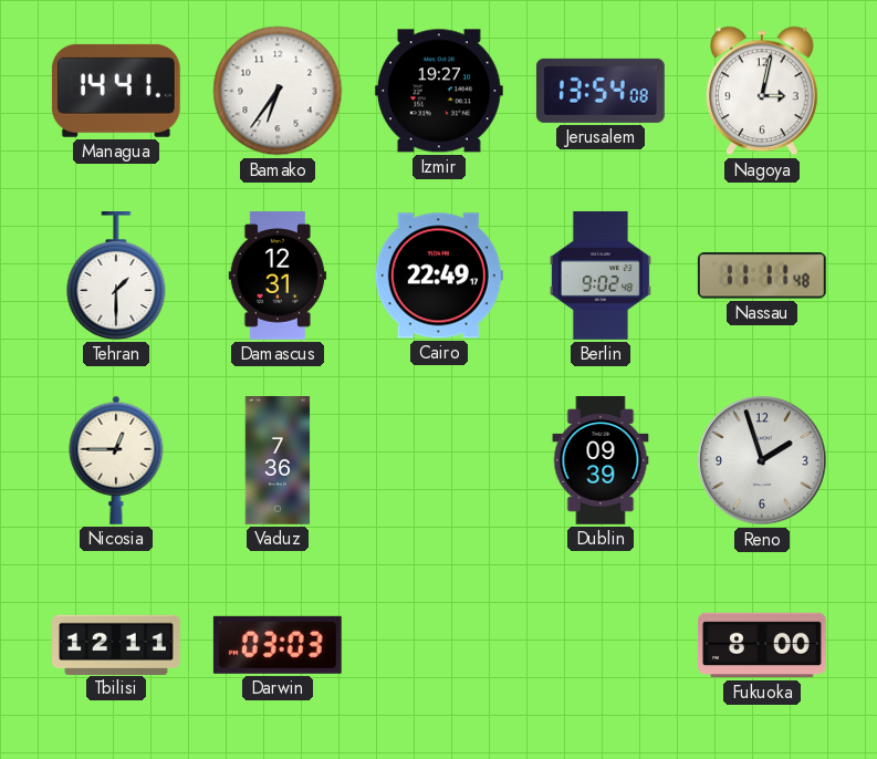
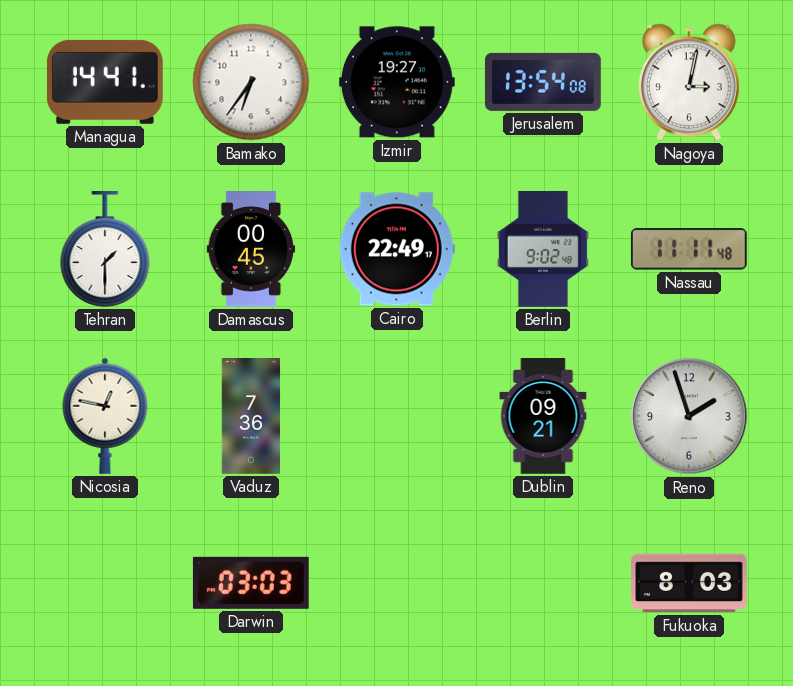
Damascus: 12:31 -> 00:45 (251, 250)
Nicosia: 12:45 -> 12:47 (105, 416)
Dublin: 09:39 -> 09:21 (543, 417)
Tbilisi: 12:11 -> none (117, 644)
Fukuoka: 8:00 -> 8:03 (690, 583)
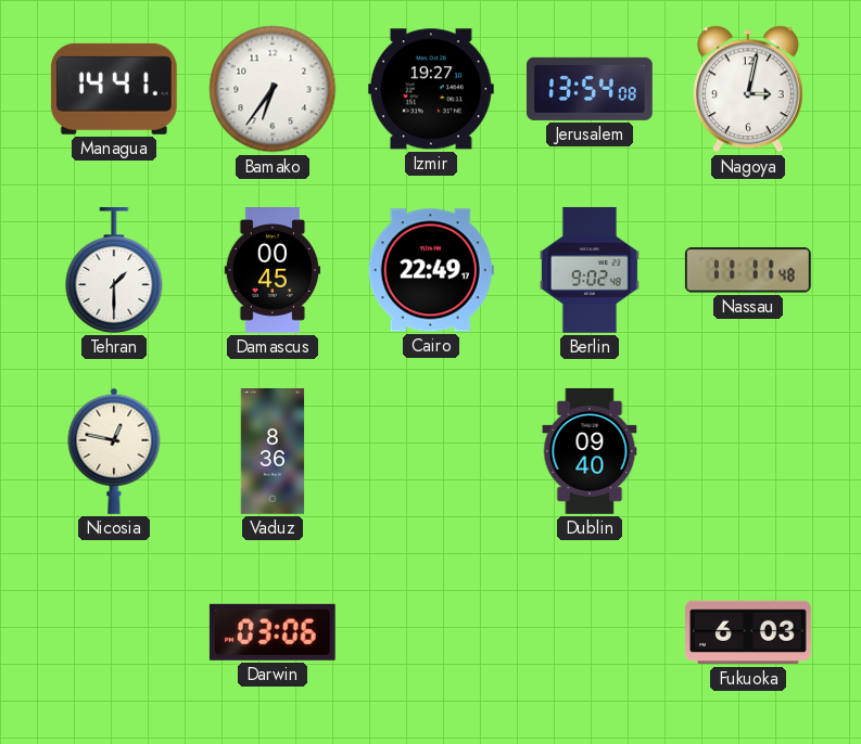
Vaduz: 7:36 -> 8:36 (273, 452)
Dublin: 09:21 -> 09:40 (590, 452)
Reno: 1:57 -> none (689, 416)
Darwin: 03:03 -> 03:06 (273, 632)
Fukuoka: 8:03 -> 6:03 (749, 632)
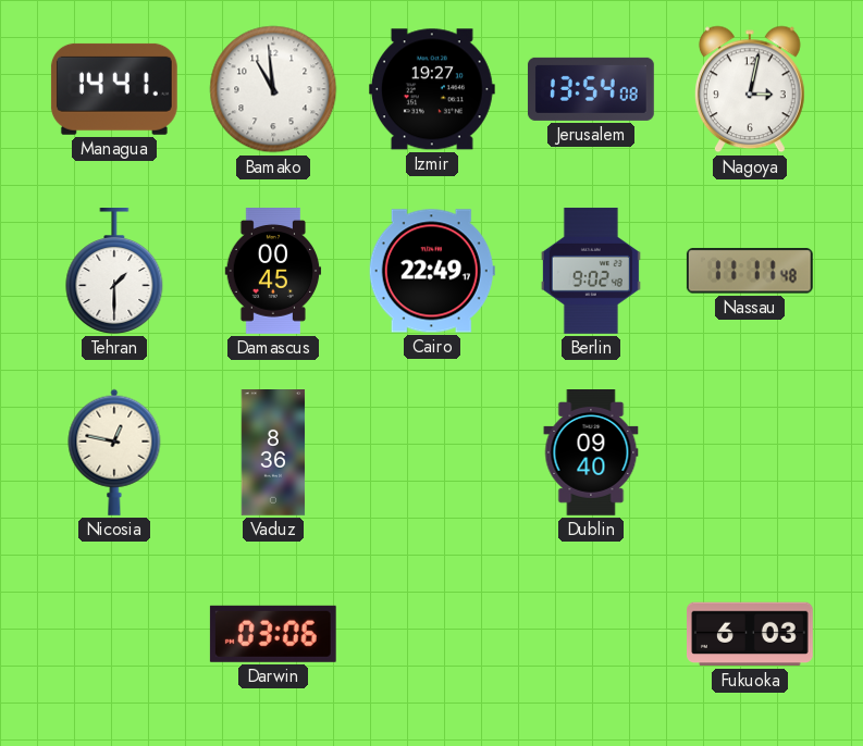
Bamako: 6:36 -> 10:59 (273, 89)
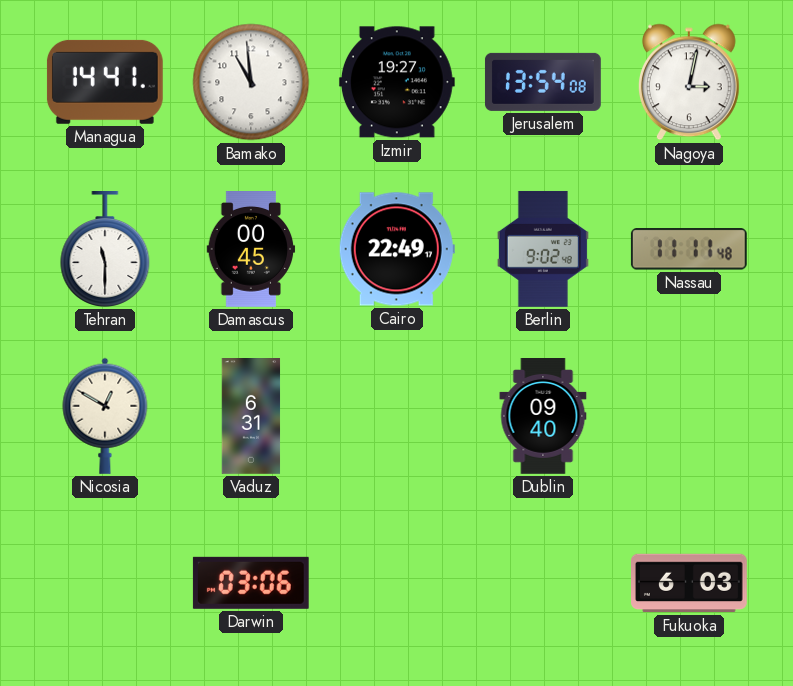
Tehran: 1:30 -> 11:30 (105, 250)
Nicosia: 12:47 -> 12:50 (105, 416)
Vaduz: 8:36 -> 6:31 (251, 417)
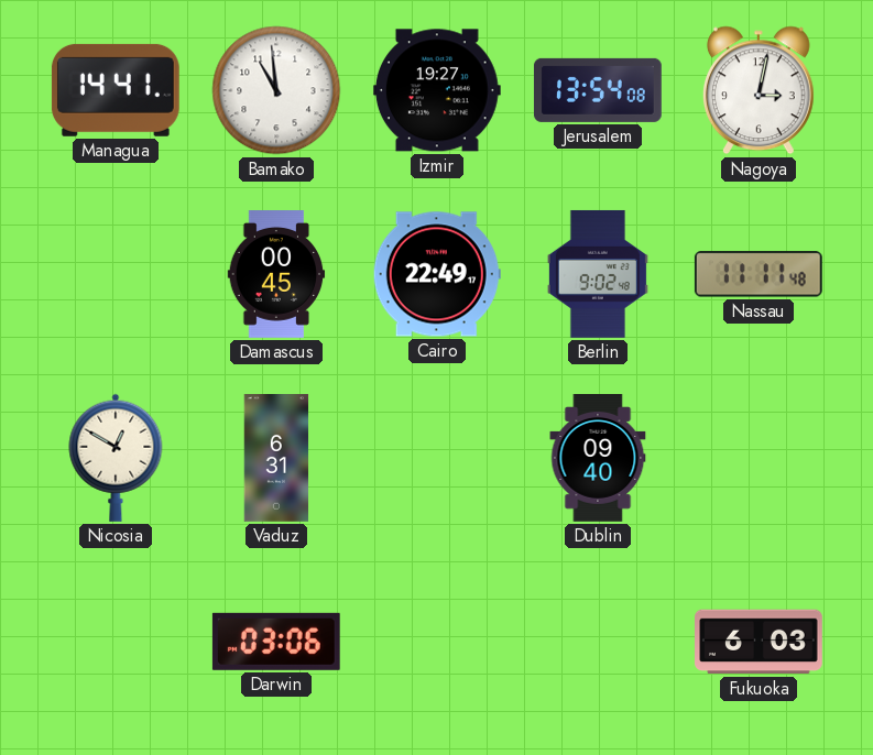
Tehran: 11:30 -> none (105, 250)
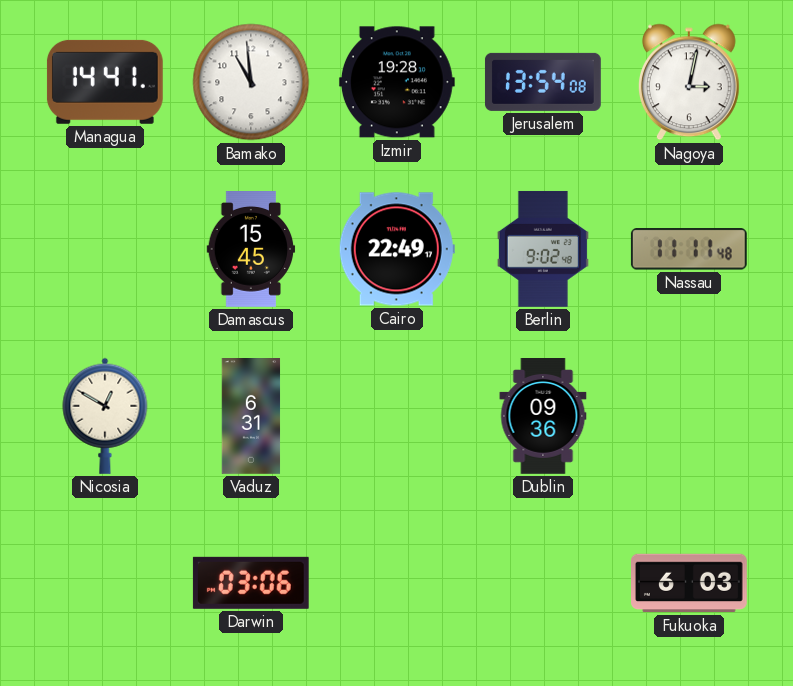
Izmir: 19:27 -> 19:28 (397, 82)
Damascus: 00:45 -> 15:45 (251, 250)
Dublin: 09:40 -> 09:36 (543, 417)
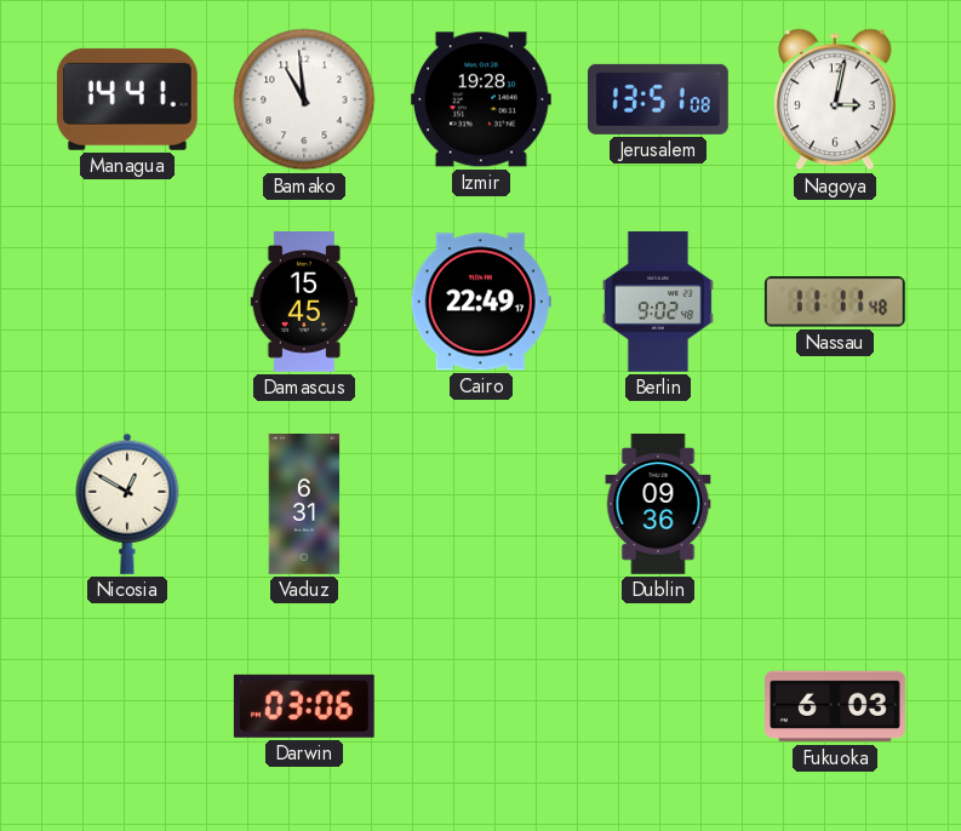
Jerusalem: 13:54 -> 13:51 (658, 99)
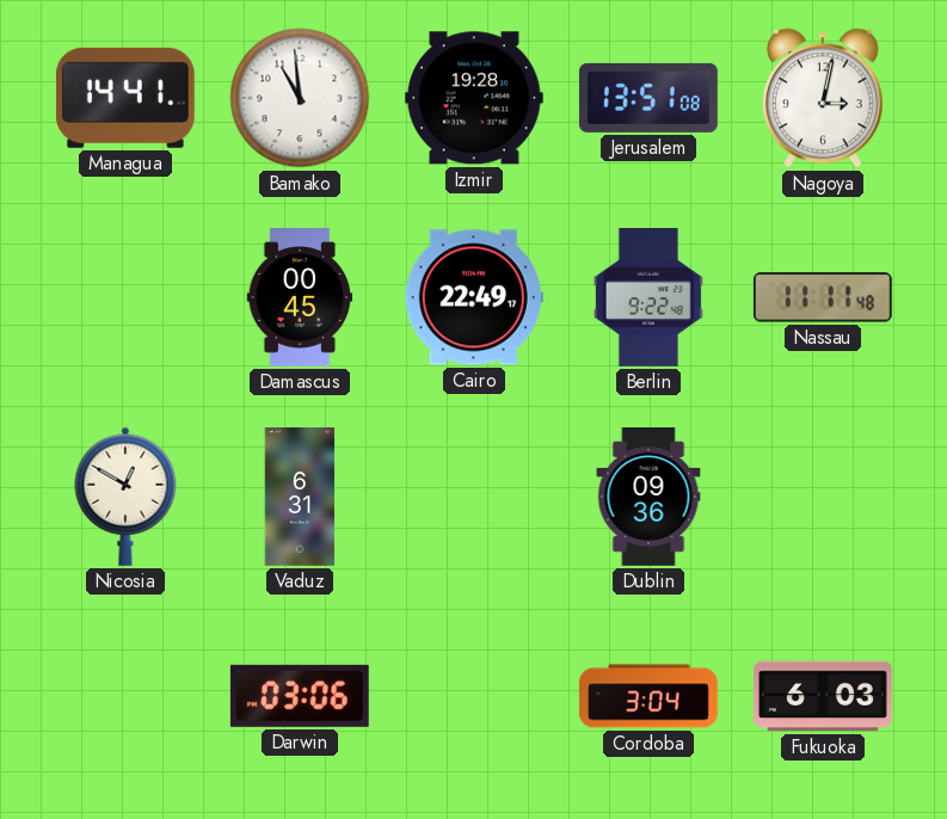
Damascus: 15:45 -> 00:45 (300, 298)
Berlin: 9:02 -> 9:22 (648, 297)
Cordoba: none -> 3:04 (650, 696)
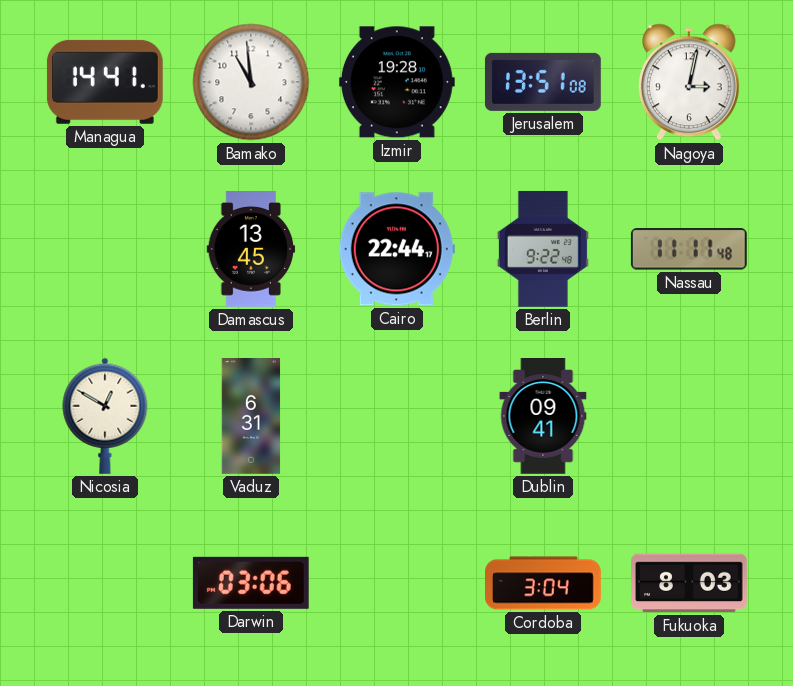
Damascus: 00:45 -> 13:45 (251, 250)
Cairo: 22:49 -> 22:44 (397, 249)
Dublin: 09:36 -> 09:41 (543, 417)
Fukuoka: 6:03 -> 8:03 (690, 583)
